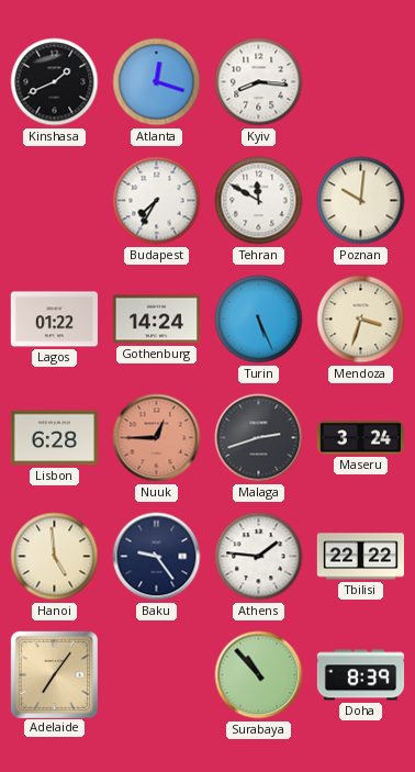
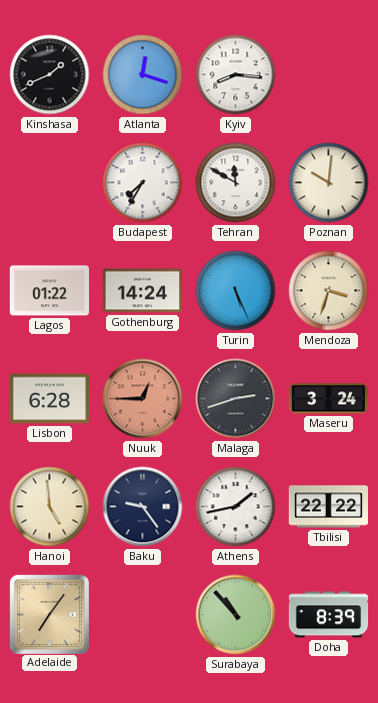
Athens: 1:46 -> 1:43 (236, 507)
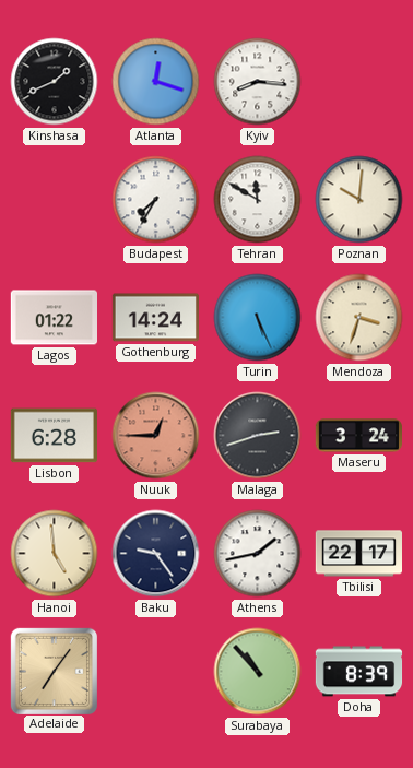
Tbilisi: 22:22 -> 22:17 (358, 554)
